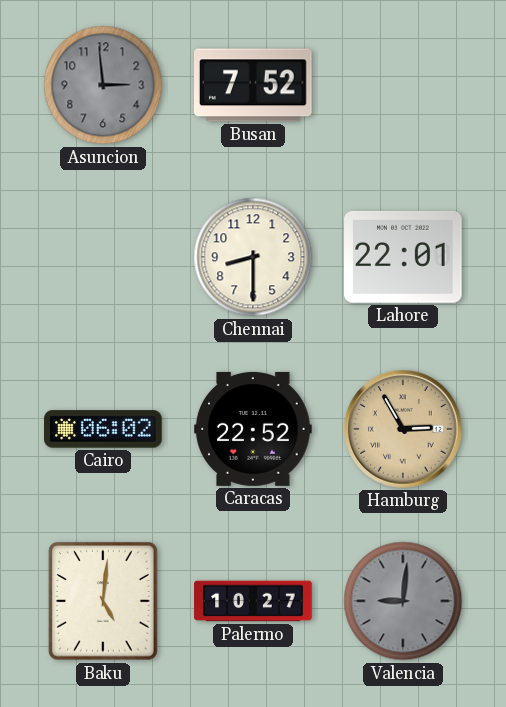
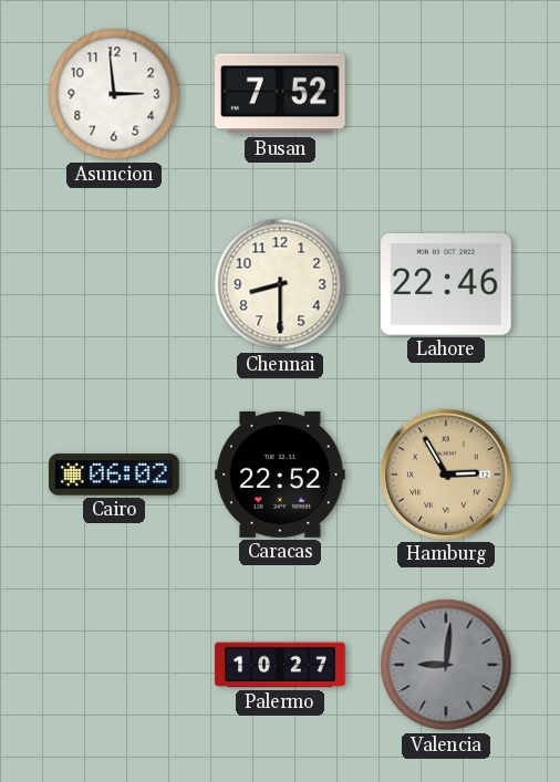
Asuncion dial: grey -> white (114, 94)
Lahore: 22:01 -> 22:46 (446, 284)
Baku: 5:01 -> none (103, 601)
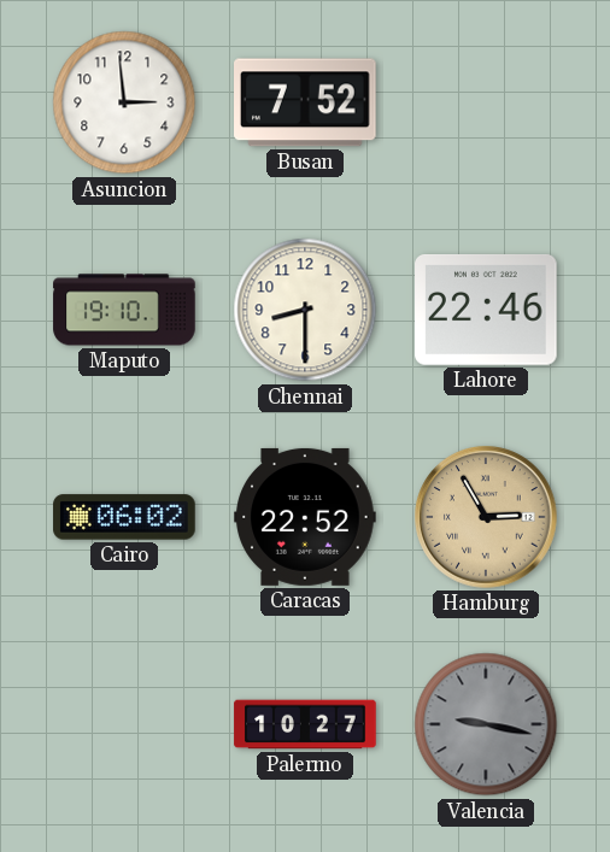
Maputo: none -> 19:10 (124, 310)
Valencia: 9:01 -> 9:17 (486, 724)
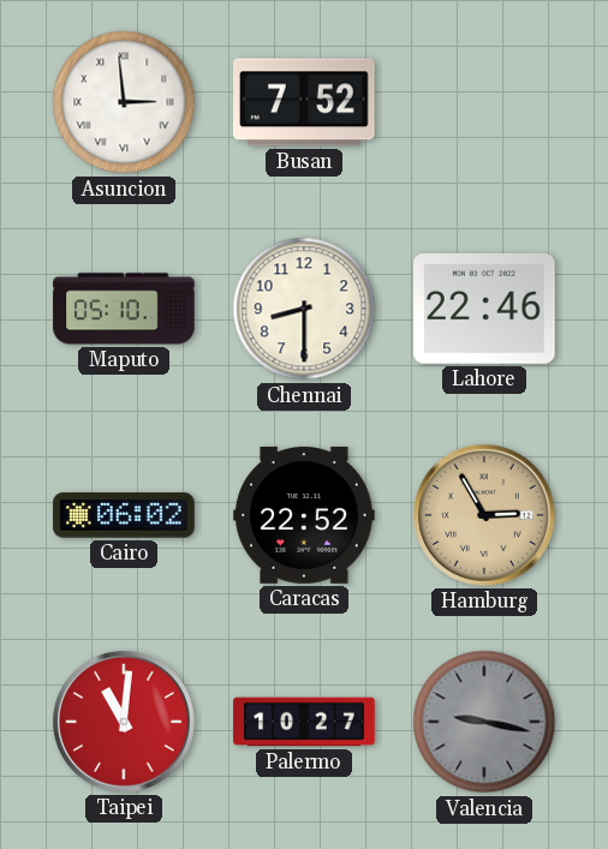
Asuncion numerals: Arabic -> Roman (124, 102)
Maputo: 19:10 -> 05:10 (124, 309)
Taipei: none -> 11:01 (124, 722)
